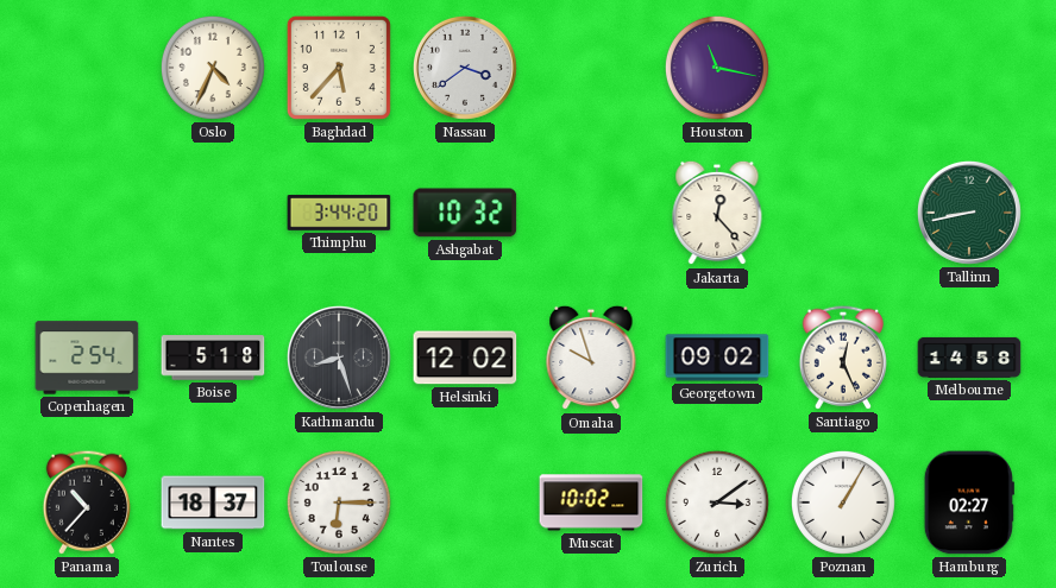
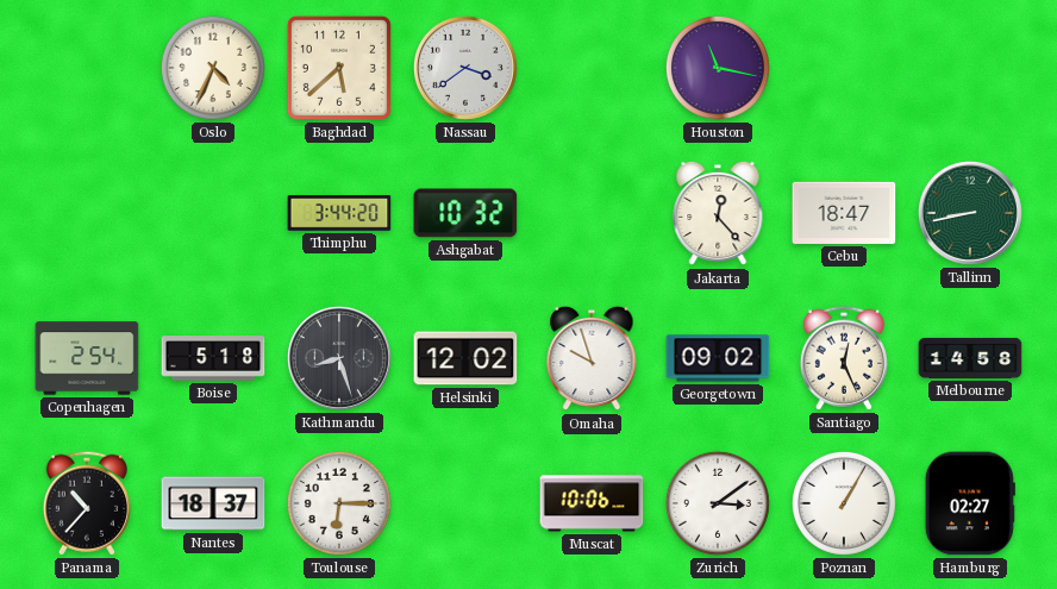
Baghdad: 5:37 -> 5:38 (339, 68)
Cebu: none -> 18:47 (844, 213)
Muscat: 10:02 -> 10:06 (592, 503)
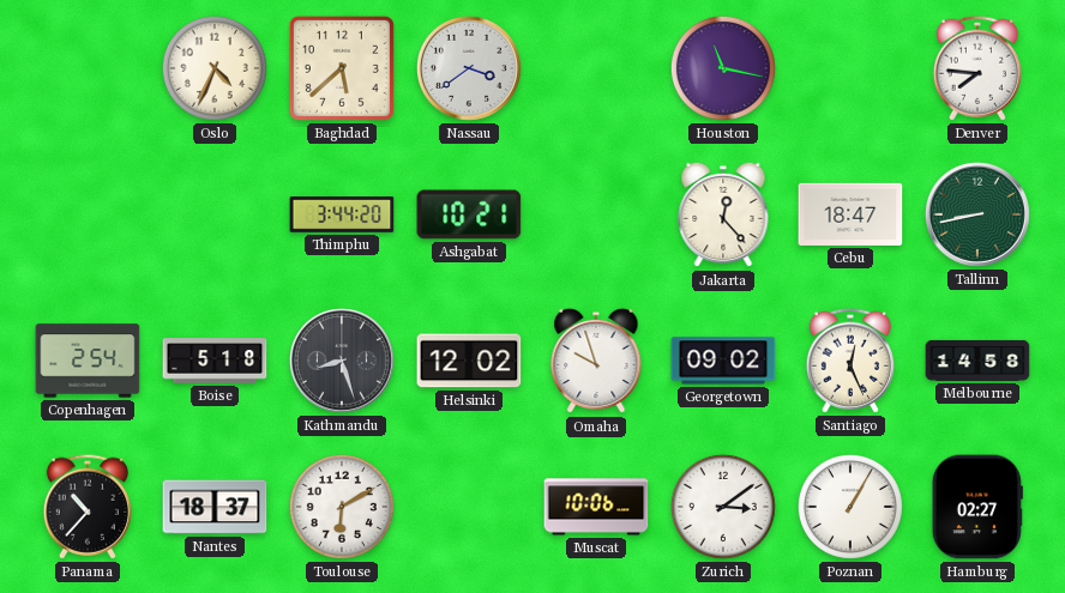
Denver: none -> 7:46 (977, 68)
Ashgabat: 10:32 -> 10:21 (469, 214)
Toulouse: 6:15 -> 6:10 (342, 507)
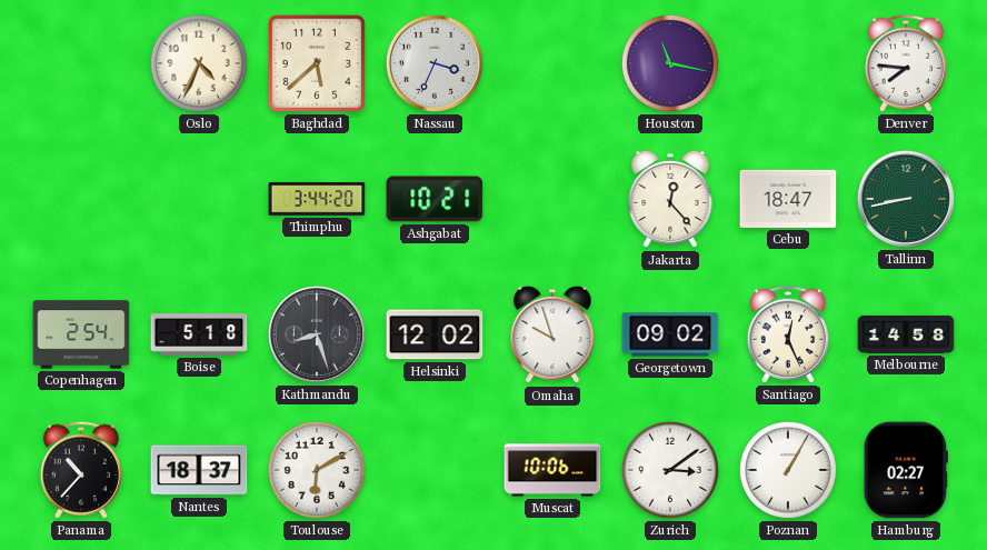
Nassau: 3:39 -> 3:34 (435, 63)
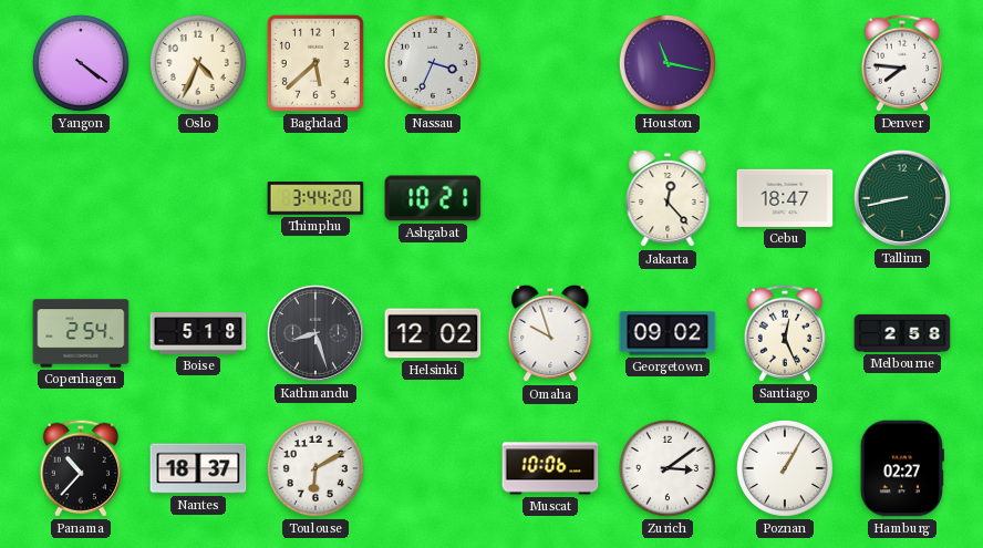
Yangon: none -> 4:21 (81, 63)
Melbourne: 14:58 -> 2:58 (902, 333)
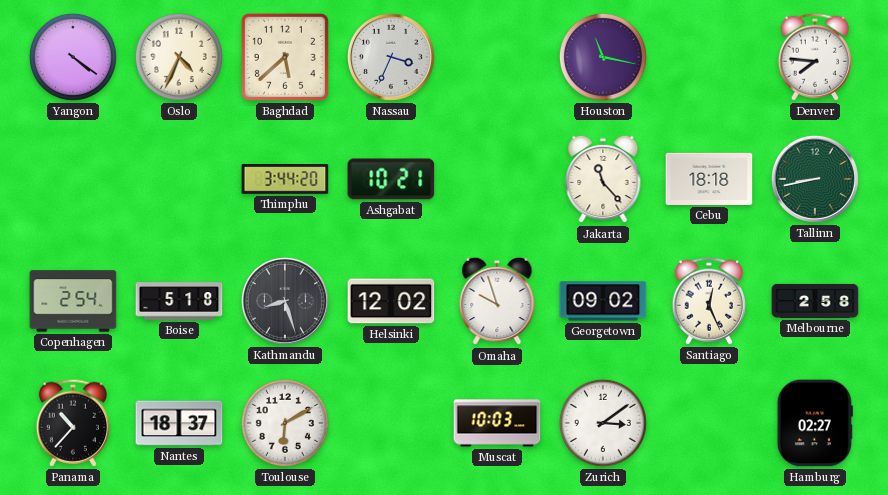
Jakarta: 12:23 -> 11:23 (603, 179)
Cebu: 18:47 -> 18:18 (709, 179)
Muscat: 10:06 -> 10:03 (497, 423)
Poznan: 1:05 -> none (785, 468)
